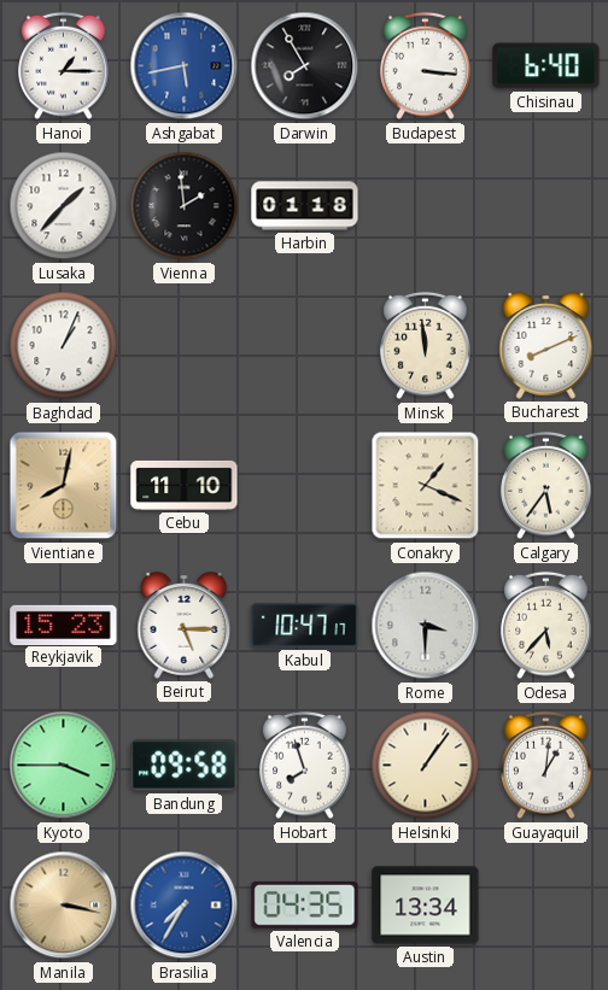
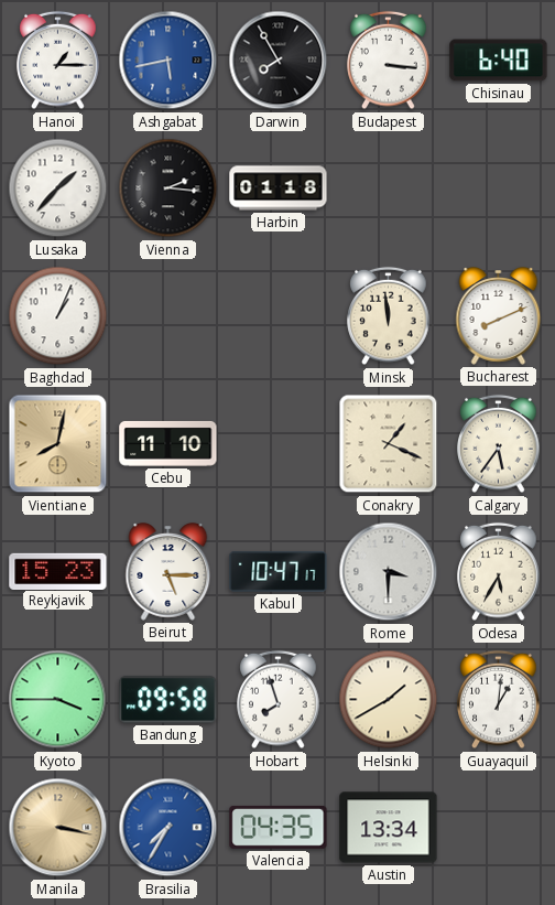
Vienna: 1:59 -> 2:16 (168, 188)
Odesa: 5:37 -> 5:35 (499, 572)
Helsinki: 1:06 -> 1:40 (389, 700)
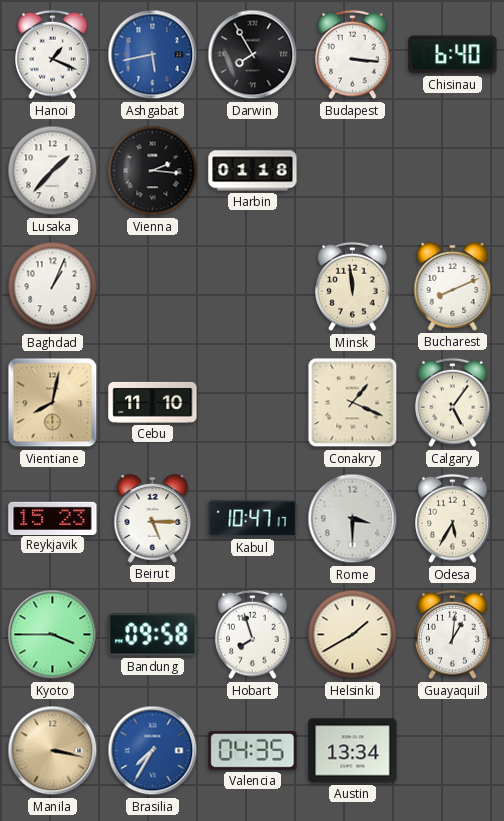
Hanoi: 1:15 -> 1:19 (53, 55)
Calgary: 5:36 -> 5:06 (453, 403)
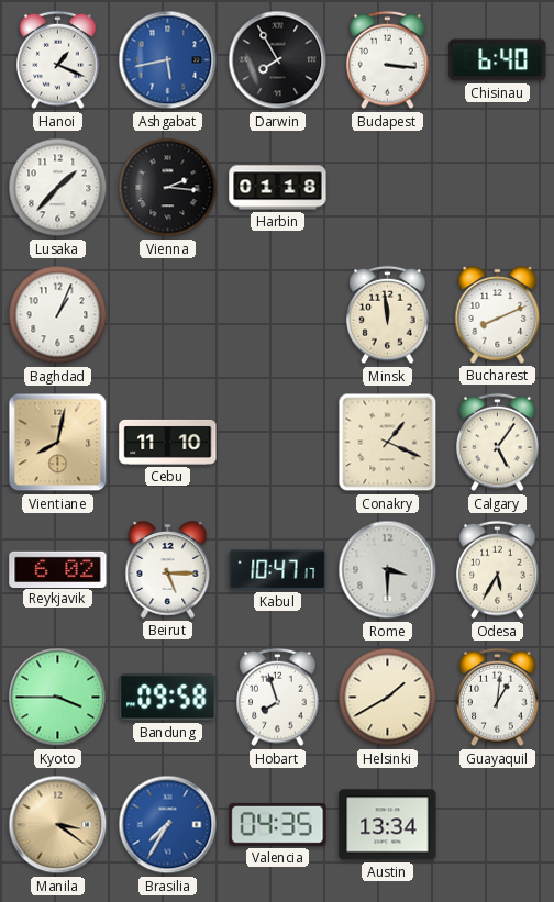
Reykjavik: 15:23 -> 6:02 (58, 569)
Manila: 3:17 -> 3:21 (58, 825)
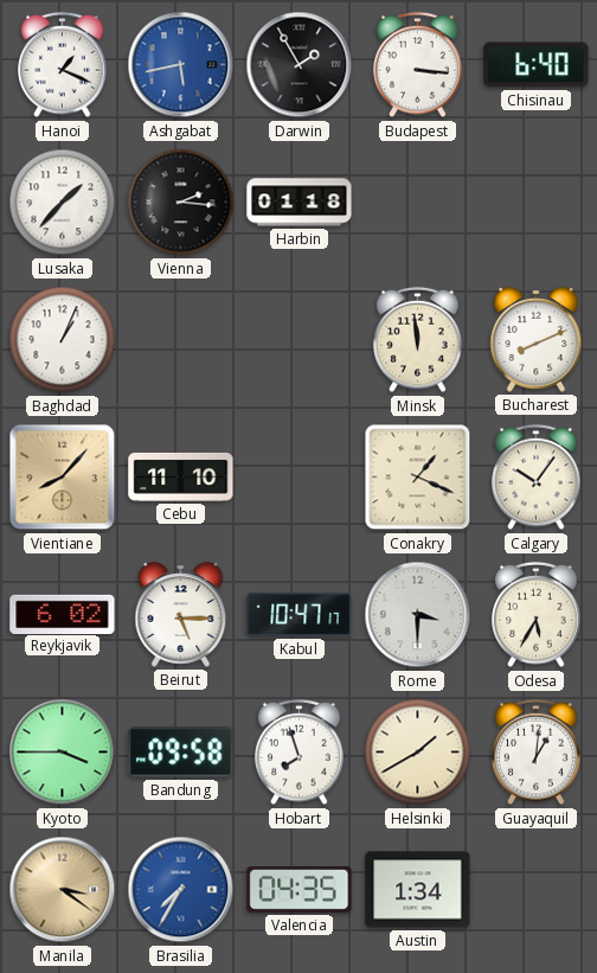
Darwin: 7:55 -> 1:55 (300, 65)
Vientiane: 8:02 -> 8:07 (63, 478)
Calgary: 5:06 -> 10:06 (537, 478)
Austin: 13:34 -> 1:34 (418, 890)
